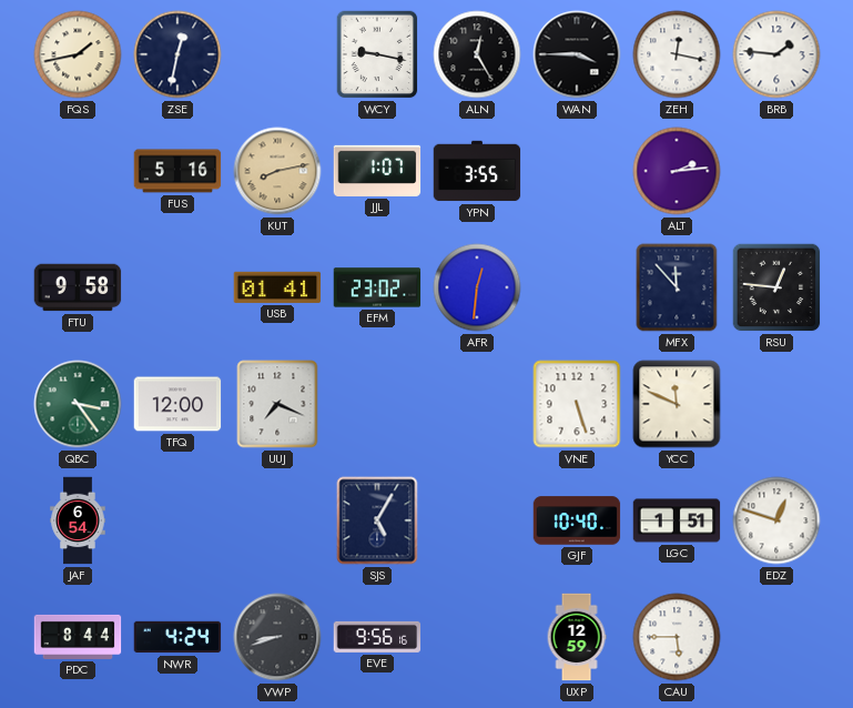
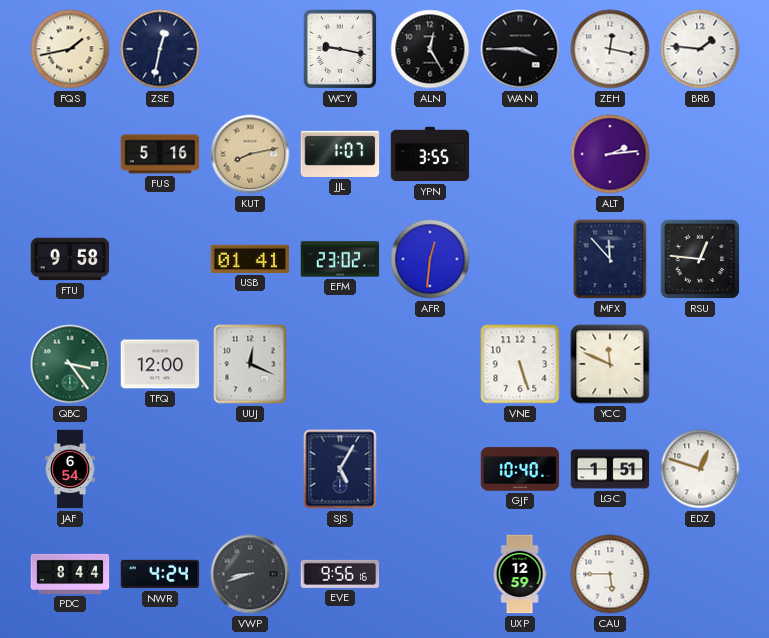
UUJ: 7:19 -> 12:19 (250, 364)
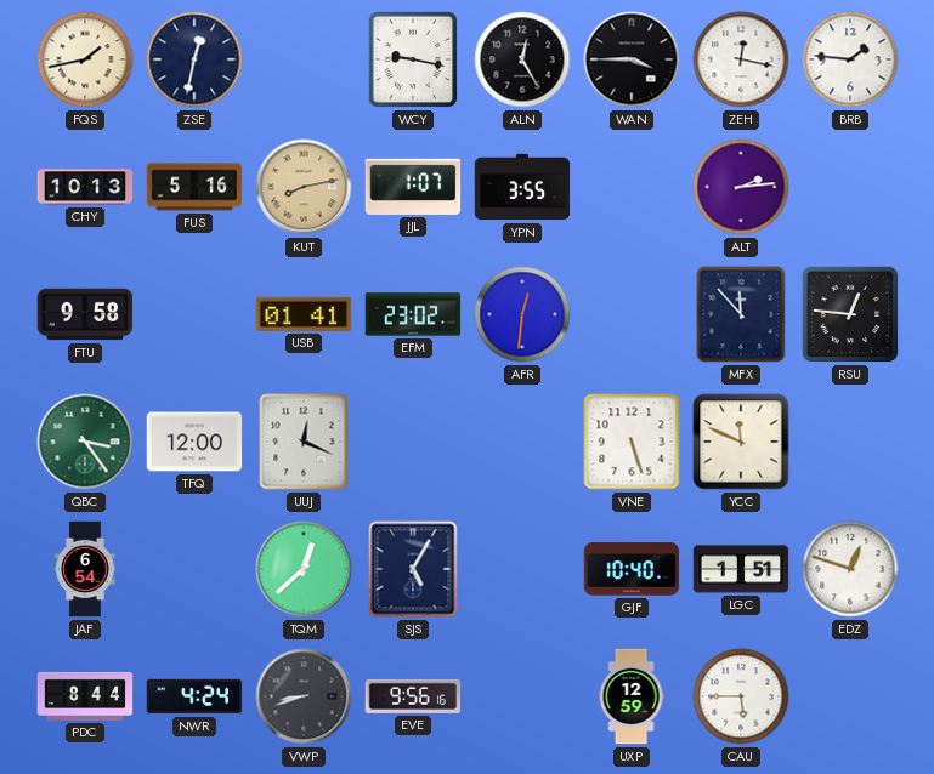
CHY: none -> 10:13 (85, 187)
TQM: none -> 12:38 (304, 569)
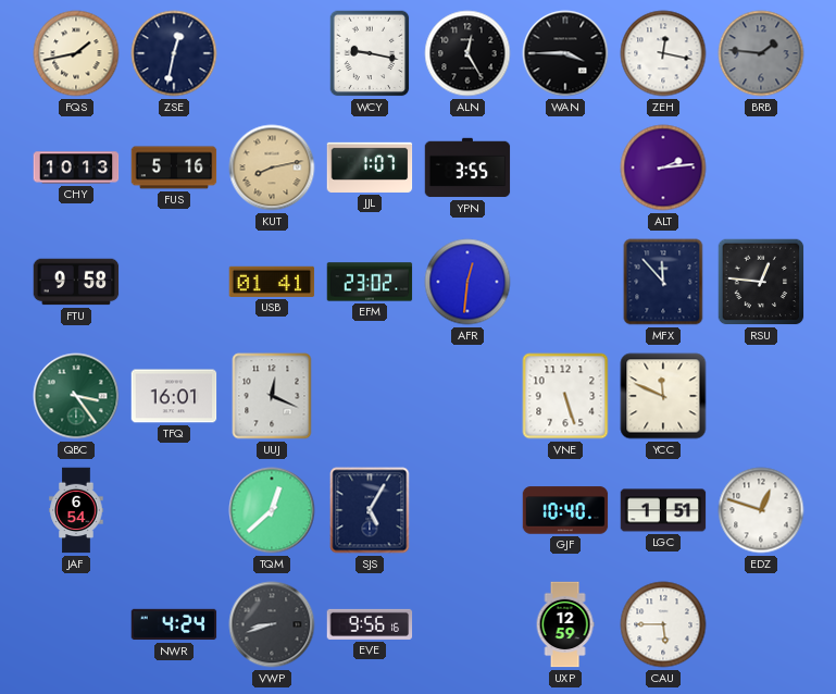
BRB dial: white -> grey (761, 53)
TFQ: 12:00 -> 16:01 (174, 396)
PDC: 8:44 -> none (85, 696)
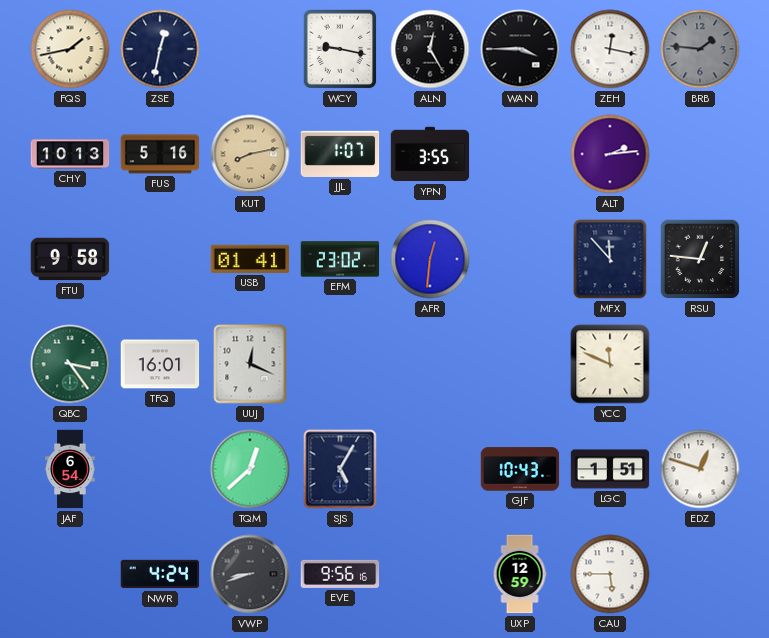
VNE: 5:27 -> none (565, 396)
GJF: 10:40 -> 10:43 (520, 469)
